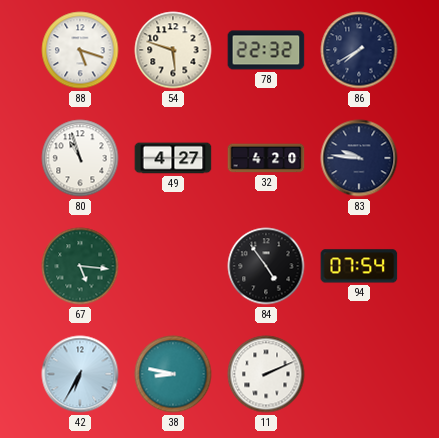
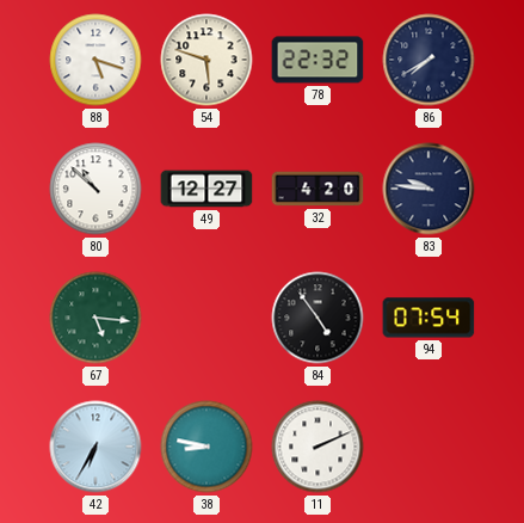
80: 10:57 -> 10:52 (95, 189)
49: 4:27 -> 12:27 (206, 189)
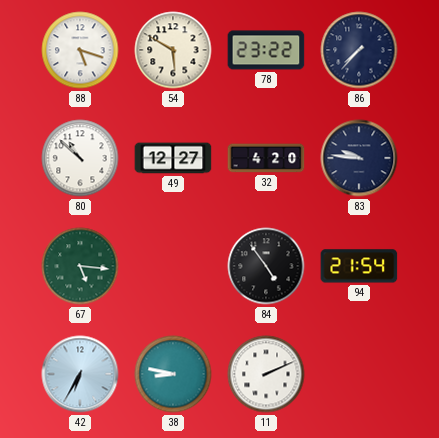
54: 5:48 -> 5:50 (173, 50)
78: 22:32 -> 23:22 (266, 50)
86: 7:40 -> 7:37 (359, 50)
94: 07:54 -> 21:54 (359, 266)
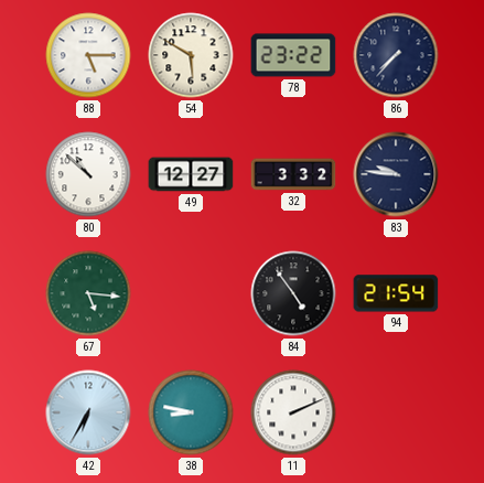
88: 5:18 -> 5:15 (88, 55)
32: 4:20 -> 3:32 (293, 174)
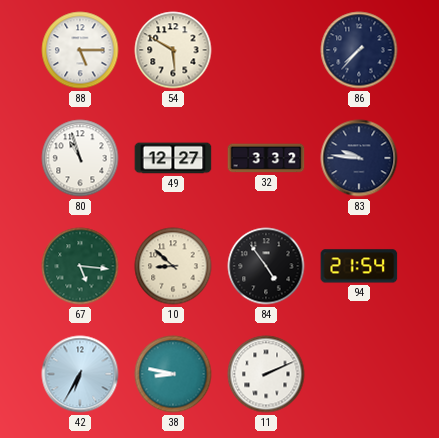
78: 23:22 -> none (293, 55)
80: 10:52 -> 10:57 (80, 158)
10: none -> 8:52 (173, 266)
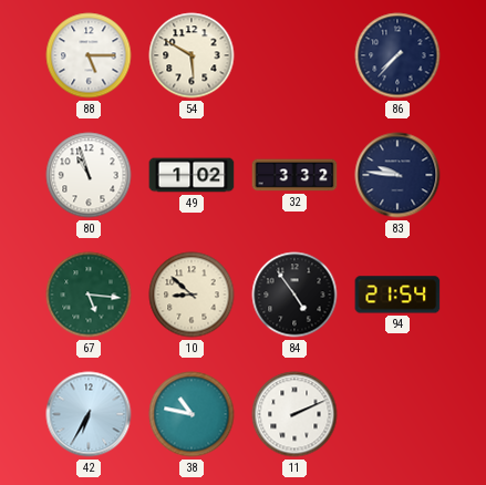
49: 12:27 -> 1:02 (192, 175)
38: 8:47 -> 10:47 (192, 414)
